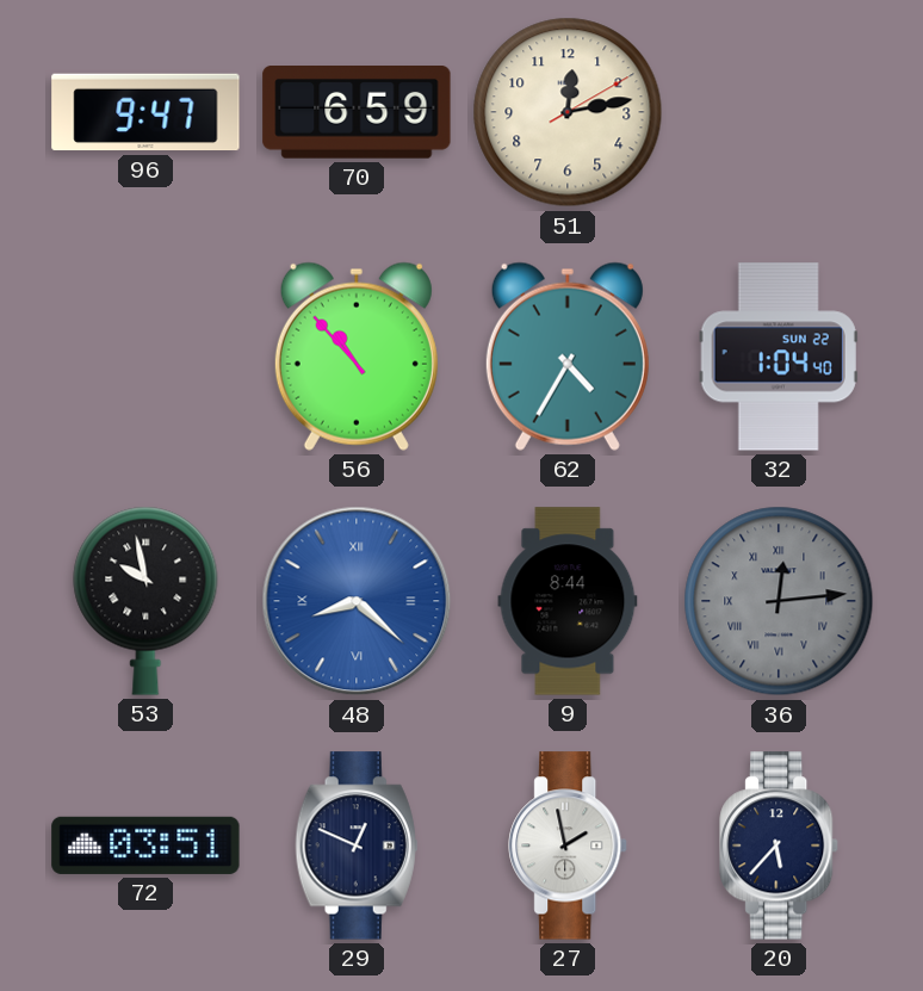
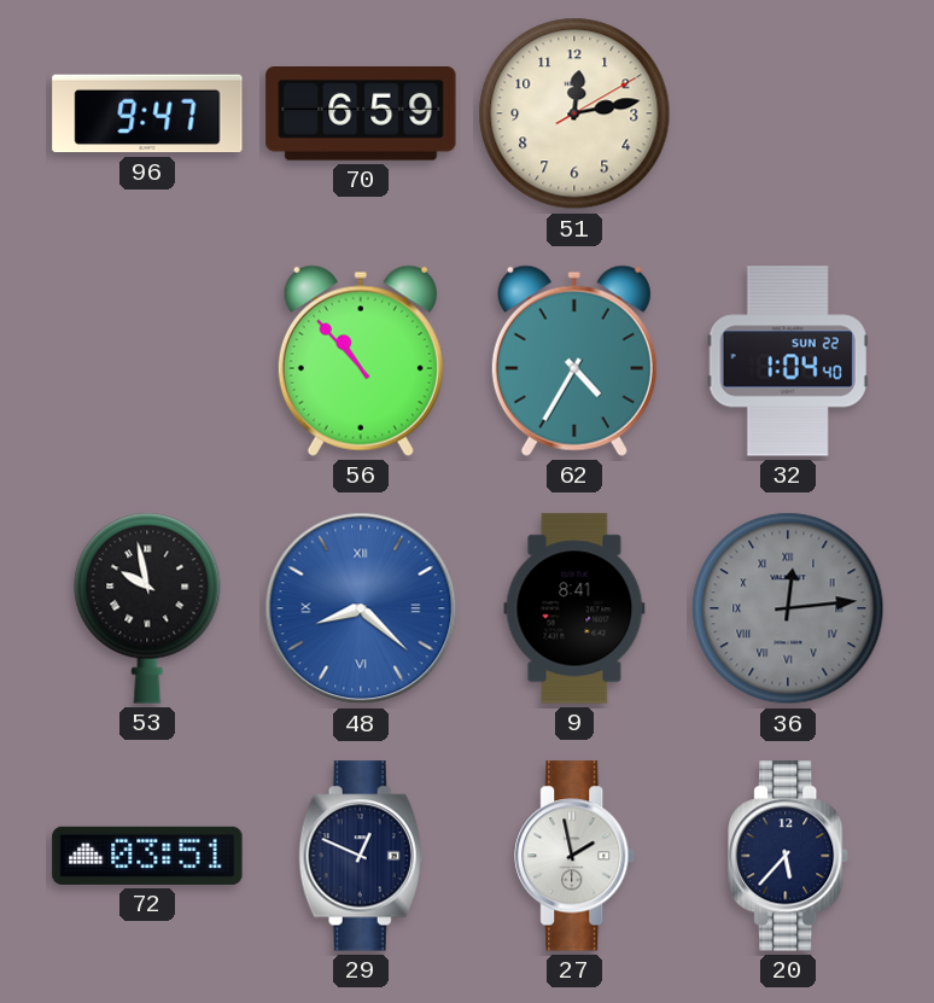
9: 8:44 -> 8:41 (574, 608)
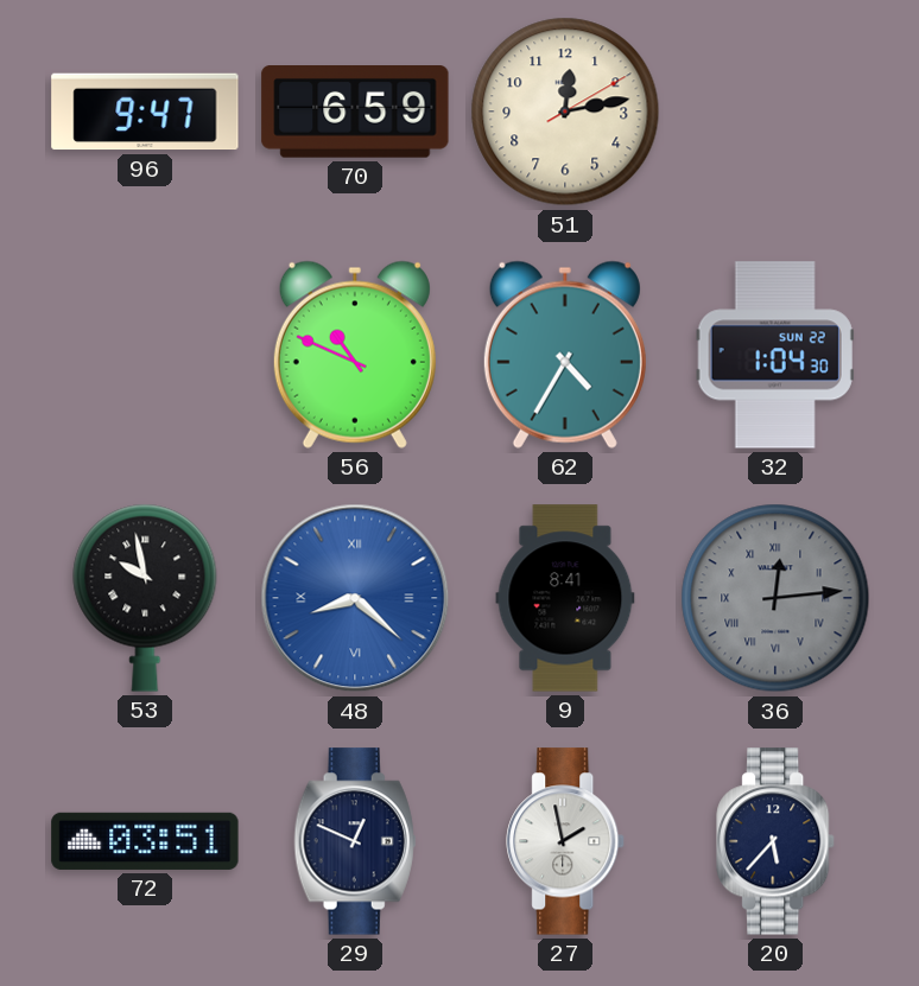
56: 10:53 -> 10:49 (355, 355)
32: 1:04:40 -> 1:04:30 (775, 355)
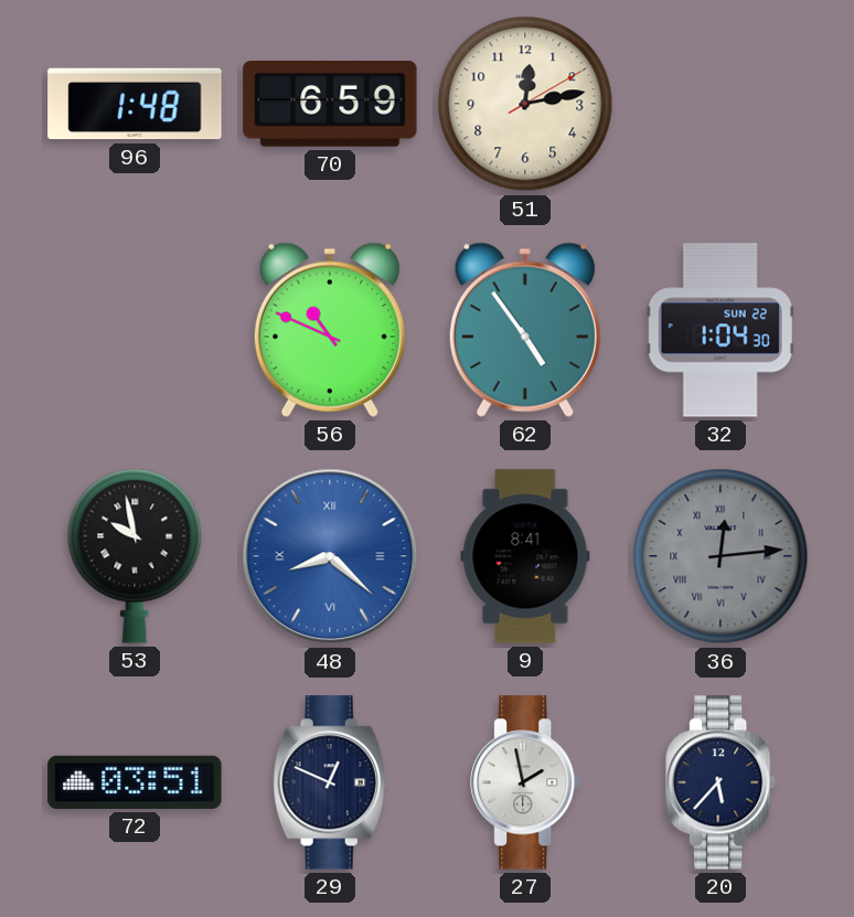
96: 9:47 -> 1:48 (135, 104)
62: 4:35 -> 4:54 (525, 330)
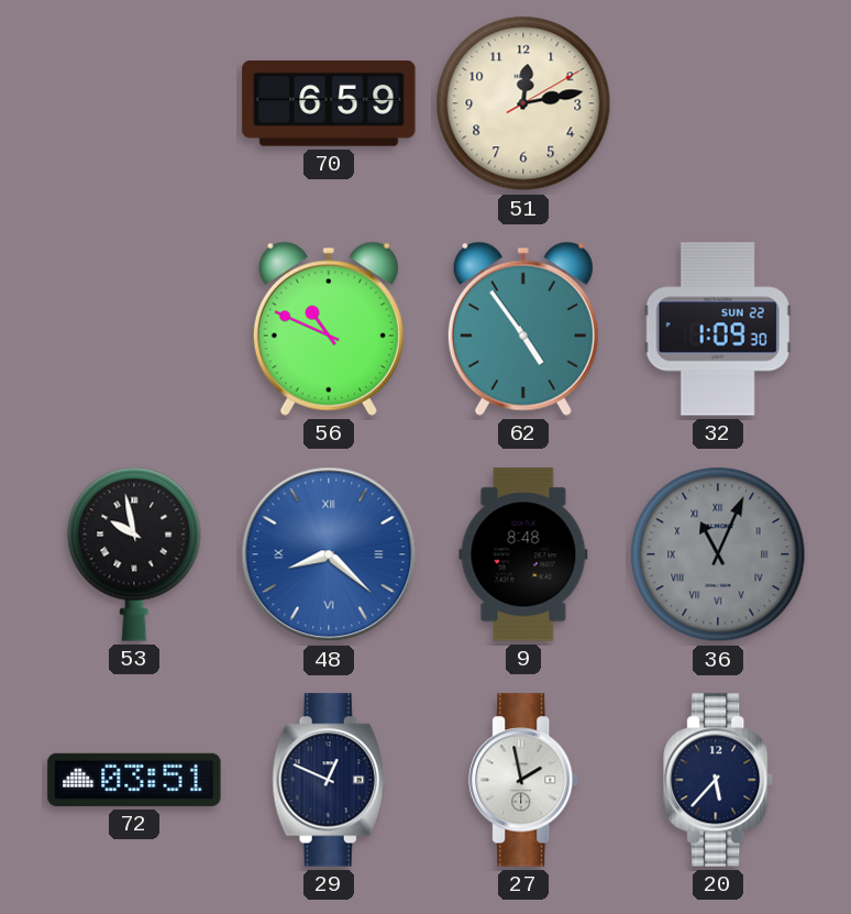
96: 1:48 -> none (135, 104)
32: 1:04 -> 1:09 (718, 329)
9: 8:41 -> 8:48 (523, 554)
36: 12:14 -> 11:04 (718, 554)
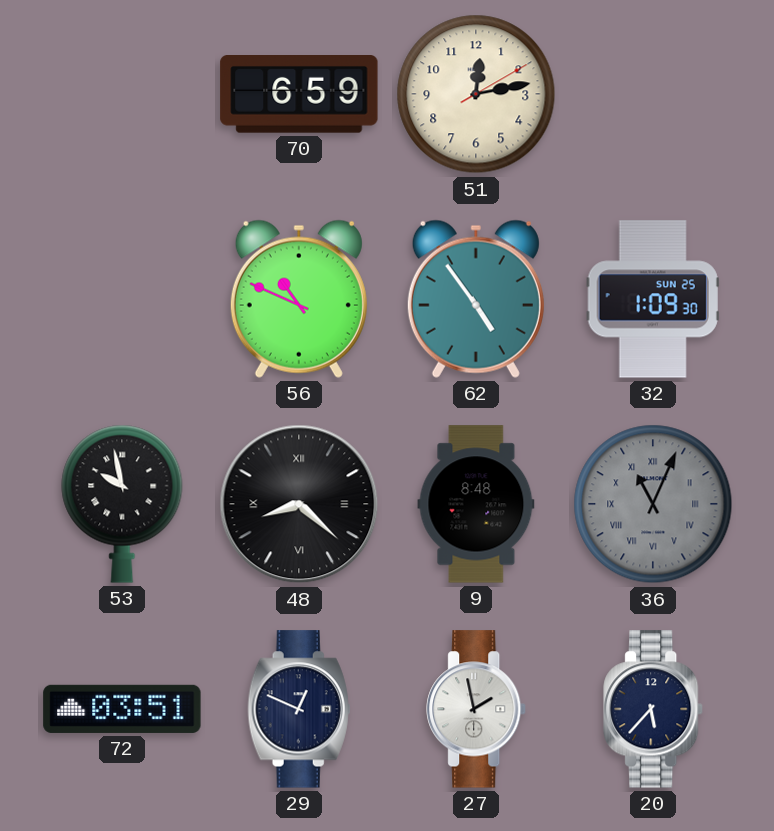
32 date: SUN 22 -> SUN 25 (653, 299)
48 dial: blue -> black (299, 504)
